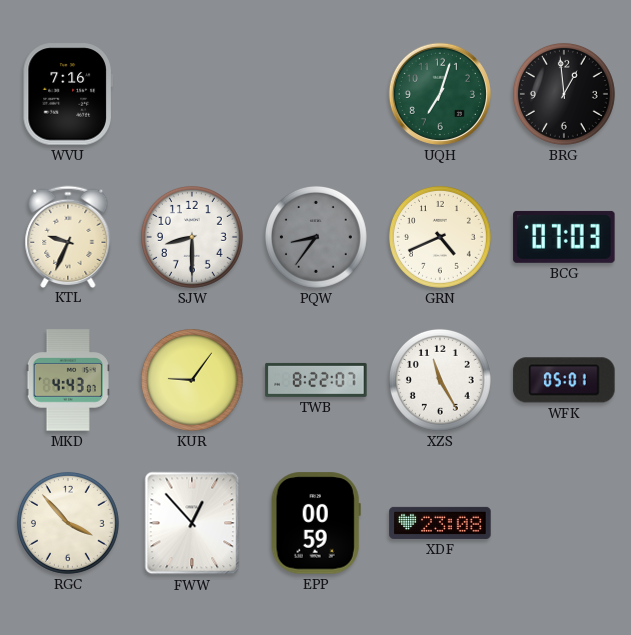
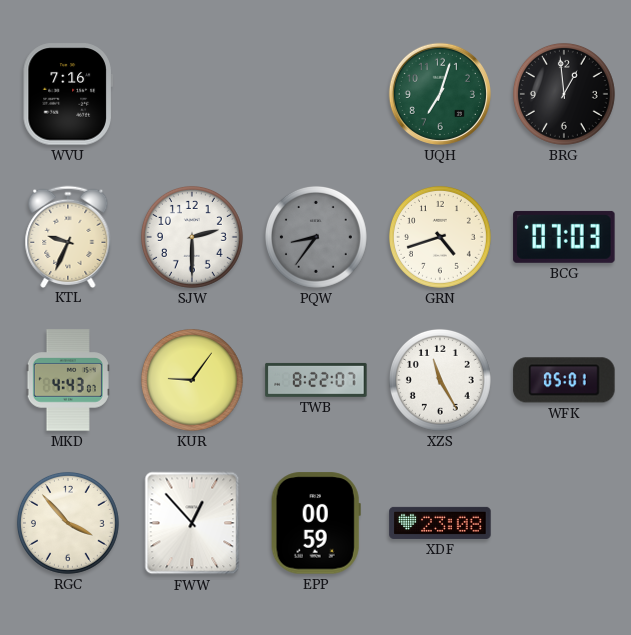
SJW: 8:30 -> 2:30 (192, 237)
GRN: 4:41 -> 4:42 (440, 237)
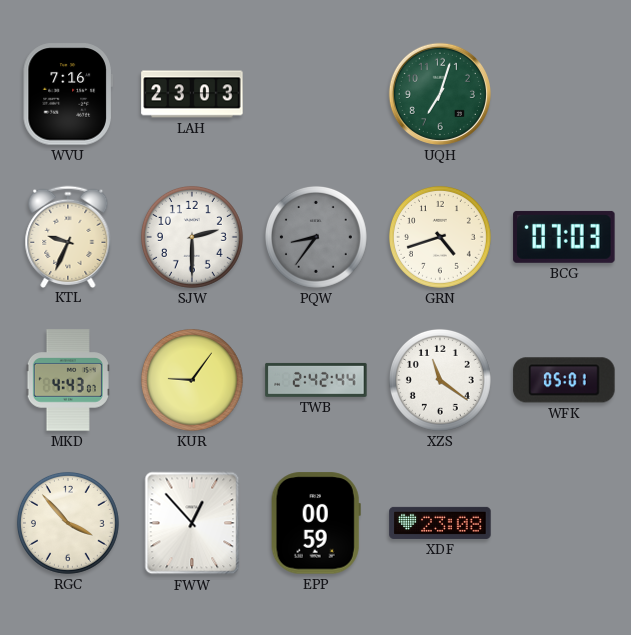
LAH: none -> 23:03 (192, 94)
BRG: 12:59 -> none (564, 94)
TWB: 8:22 -> 2:42 (316, 380)
XZS: 11:25 -> 11:21 (440, 380)
